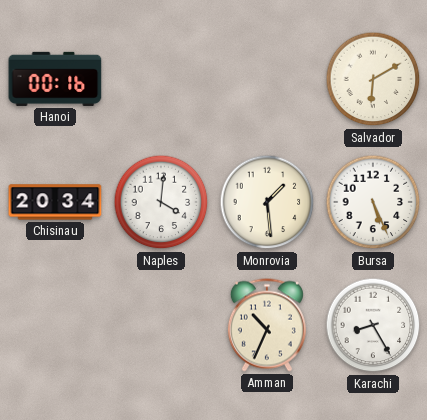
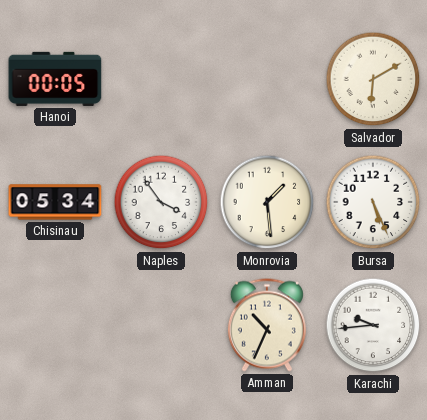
Hanoi: 00:16 -> 00:05 (55, 79)
Chisinau: 20:34 -> 05:34 (55, 202)
Naples: 4:01 -> 3:54 (161, 202)
Karachi: 8:25 -> 9:44 (373, 325)
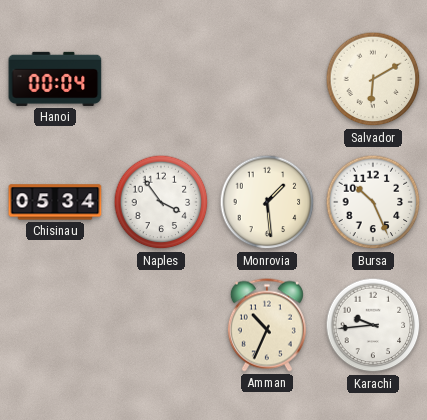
Hanoi: 00:05 -> 00:04 (55, 79)
Bursa: 5:26 -> 10:26 (373, 202)
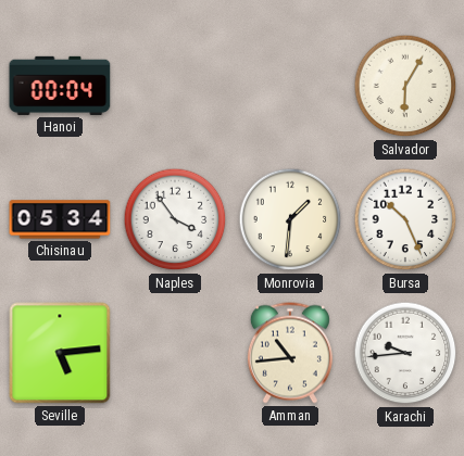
Salvador: 6:10 -> 6:05 (405, 86)
Monrovia: 1:29 -> 1:31 (290, 219)
Seville: none -> 5:14 (60, 353)
Amman: 10:34 -> 10:44 (290, 353)
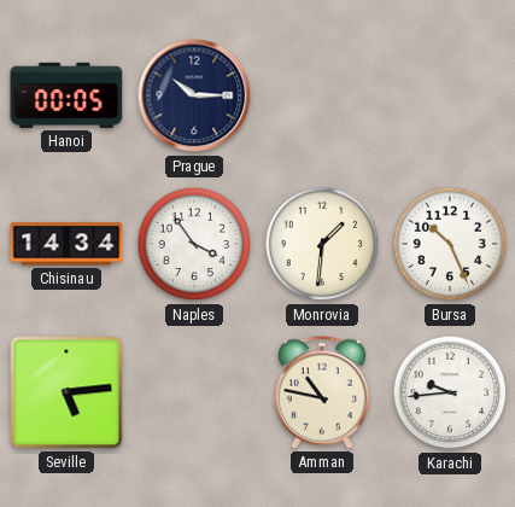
Hanoi: 00:04 -> 00:05 (66, 95)
Prague: none -> 10:15 (194, 95)
Salvador: 6:05 -> none (405, 86)
Chisinau: 05:34 -> 14:34 (66, 244)
Amman: 10:44 -> 10:47 (322, 392)
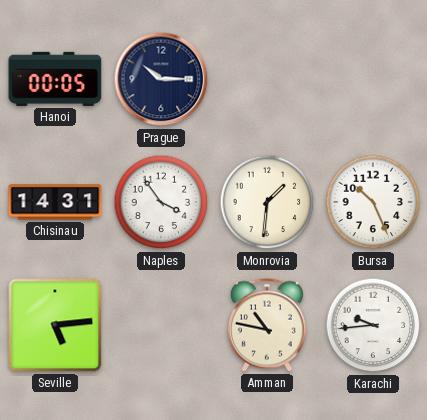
Chisinau: 14:34 -> 14:31 (55, 202)
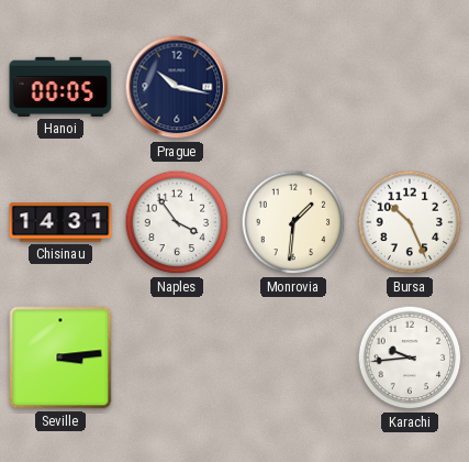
Prague: 10:15 -> 10:17 (177, 87)
Seville: 5:14 -> 3:14 (60, 358)
Amman: 10:47 -> none (267, 325)
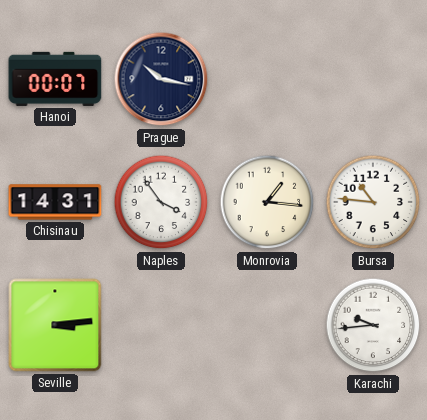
Hanoi: 00:05 -> 00:07 (55, 79)
Monrovia: 1:31 -> 1:16 (267, 202)
Bursa: 10:26 -> 10:46 (373, 202)
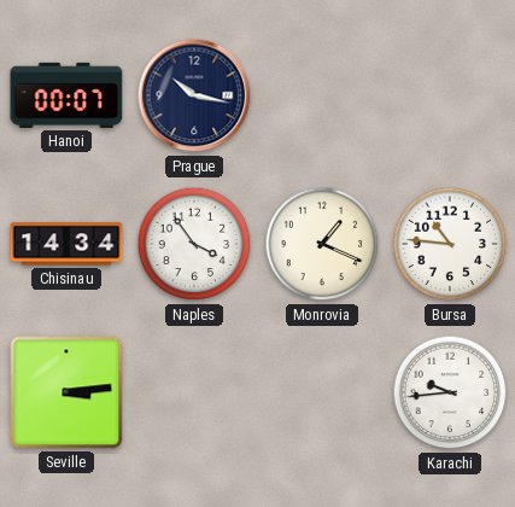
Chisinau: 14:31 -> 14:34 (66, 244)
Monrovia: 1:16 -> 1:19 (322, 244)
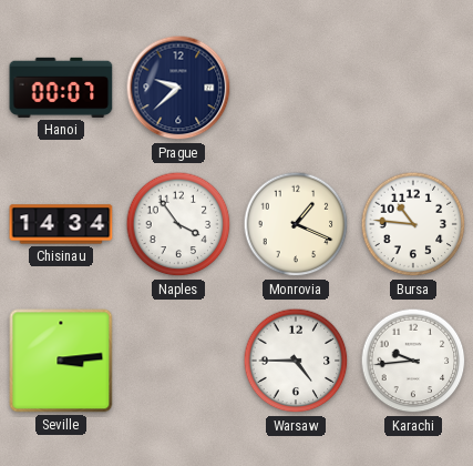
Prague: 10:17 -> 9:38 (178, 88)
Warsaw: none -> 4:45 (296, 361)
